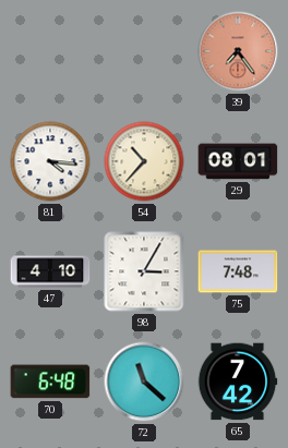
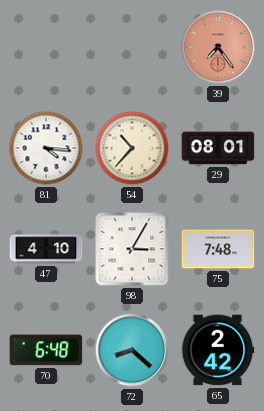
72: 11:22 -> 8:22 (132, 350)
65: 7:42 -> 2:42 (218, 350)
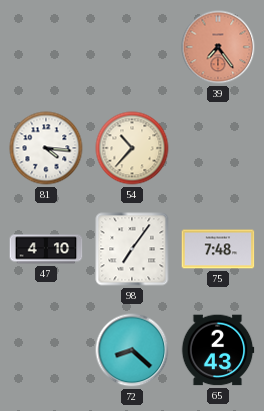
29: 08:01 -> none (218, 148)
98: 3:05 -> 7:06 (132, 249)
70: 6:48 -> none (46, 350)
65: 2:42 -> 2:43 (218, 350)
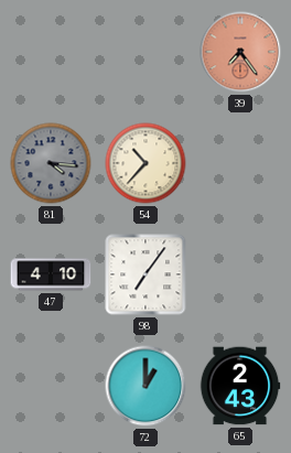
81 dial: white -> grey (51, 163)
75: 7:48 -> none (218, 249)
72: 8:22 -> 1:00 (145, 386)
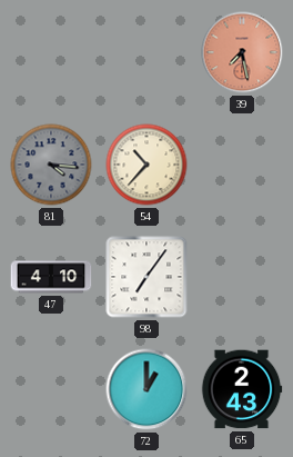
39: 7:24 -> 7:28 (242, 52)
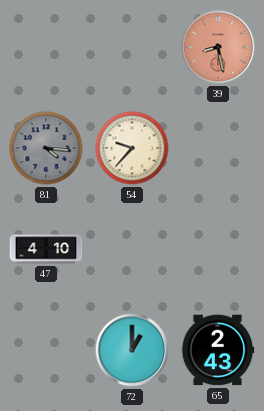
39: 7:28 -> 8:28 (218, 47)
54: 10:37 -> 9:37 (132, 148)
98: 7:06 -> none (146, 277)
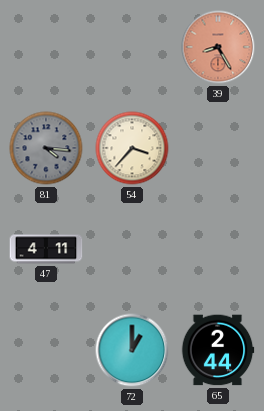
39: 8:28 -> 8:25 (218, 47)
54: 9:37 -> 3:37 (132, 148)
47: 4:10 -> 4:11 (46, 249)
65: 2:43 -> 2:44 (218, 350)
